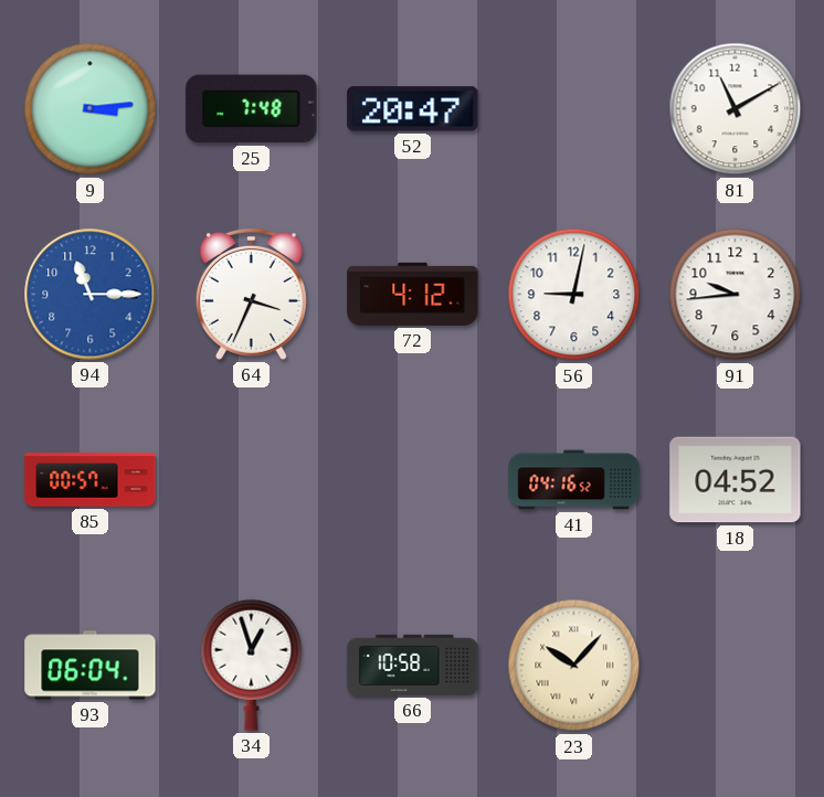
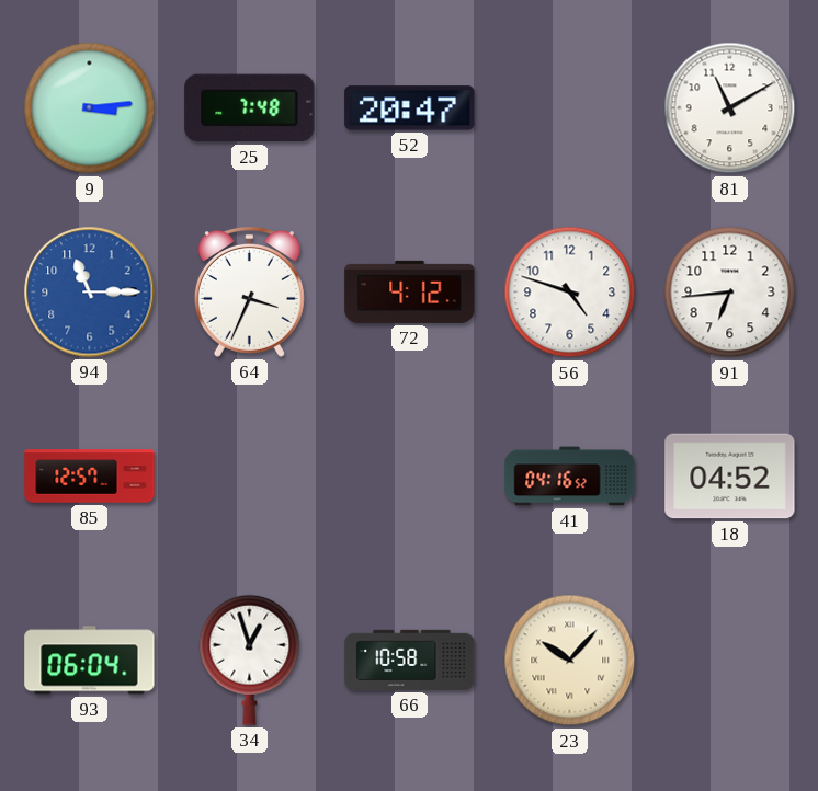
56: 9:02 -> 4:48 (570, 293)
91: 9:44 -> 6:44 (730, 293)
85: 00:57 -> 12:57 (90, 477)
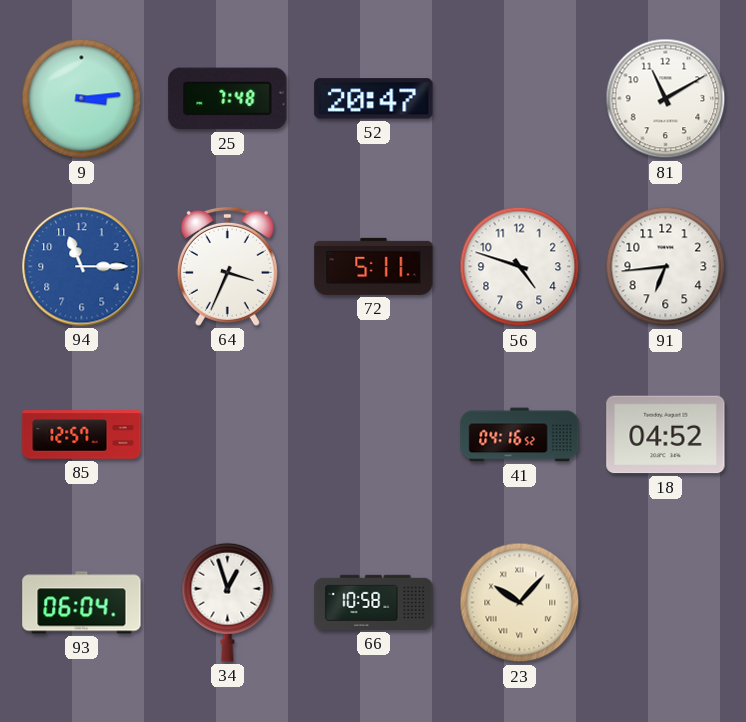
72: 4:12 -> 5:11 (374, 266)
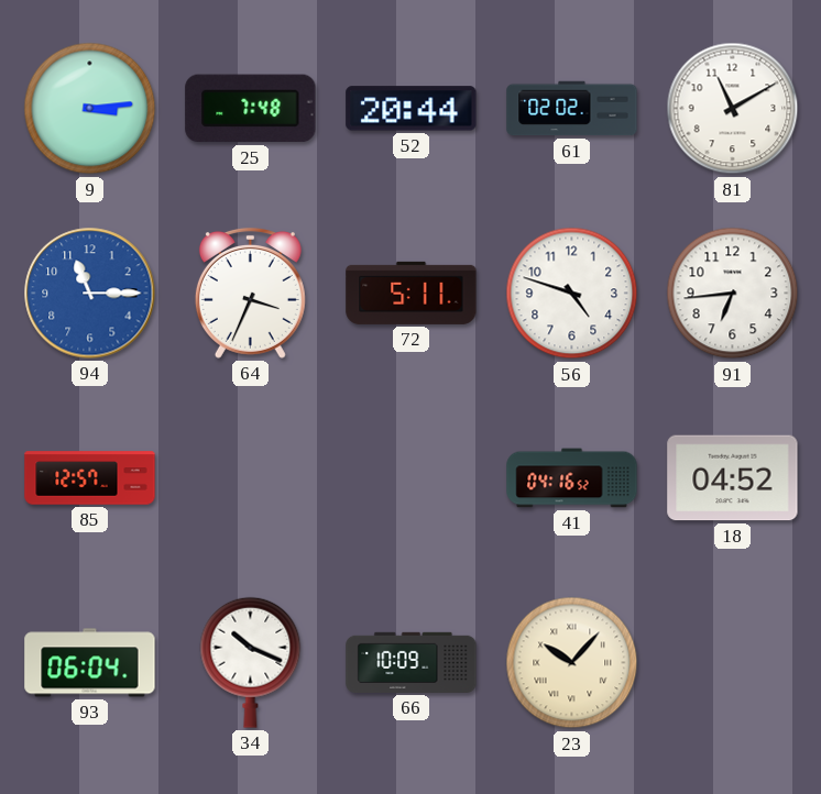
52: 20:47 -> 20:44 (412, 109)
61: none -> 02:02 (572, 109)
34: 12:57 -> 10:19 (251, 662)
66: 10:58 -> 10:09 (412, 662)
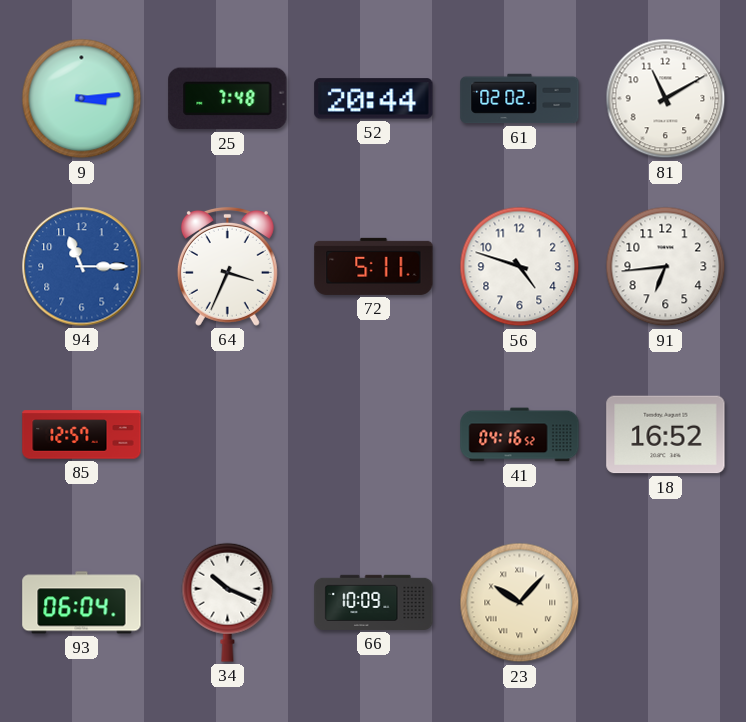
18: 04:52 -> 16:52 (666, 435)
